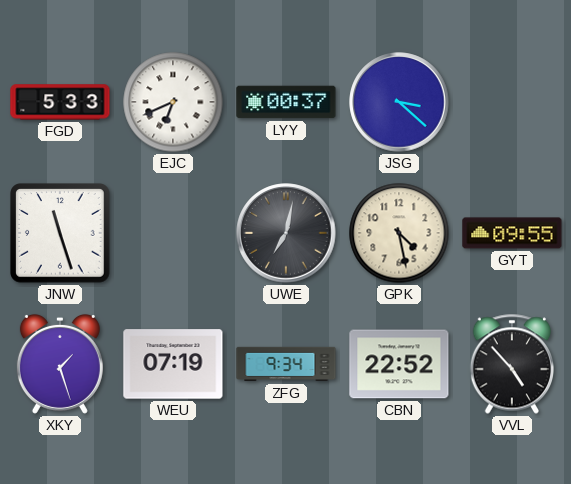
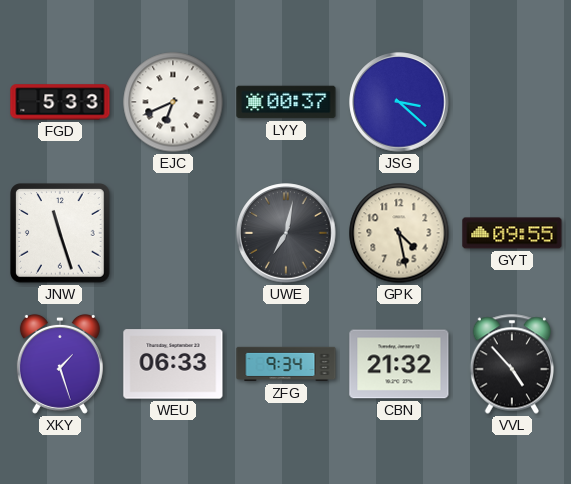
WEU: 07:19 -> 06:33 (173, 364)
CBN: 22:52 -> 21:32 (399, 364)
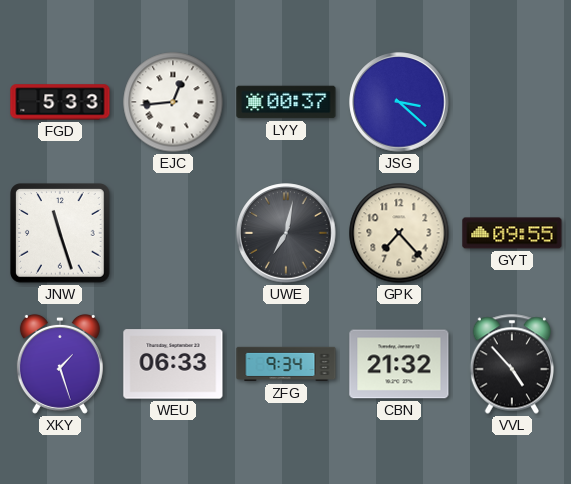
EJC: 6:41 -> 12:44 (173, 102)
GPK: 4:28 -> 7:23 (399, 233)
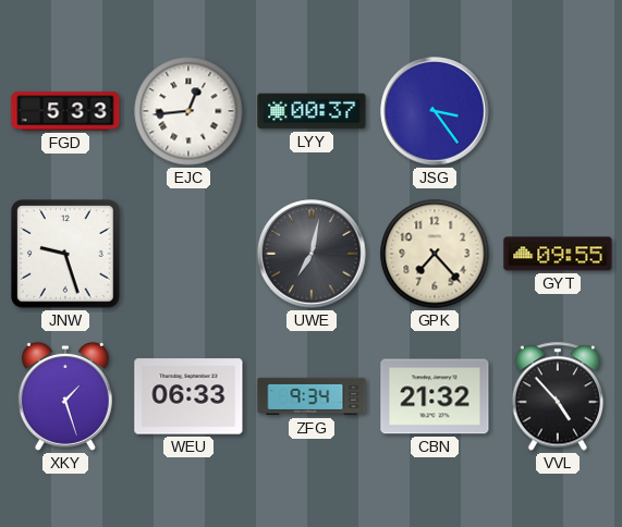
JSG: 3:22 -> 3:24 (435, 111)
JNW: 11:27 -> 9:27 (66, 255)
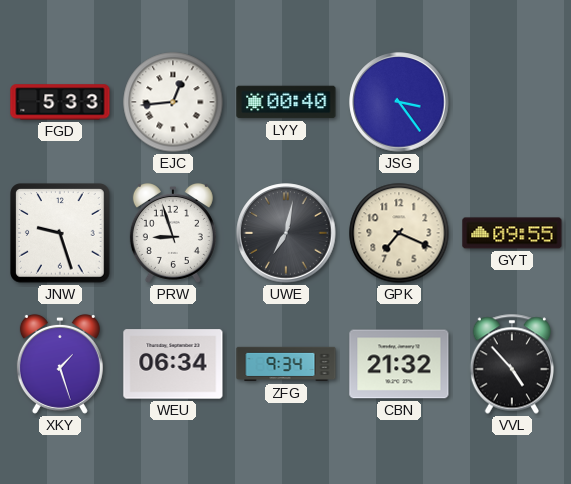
LYY: 00:37 -> 00:40 (286, 102)
PRW: none -> 8:57 (173, 233)
GPK: 7:23 -> 7:19 (399, 233)
WEU: 06:33 -> 06:34 (173, 364)
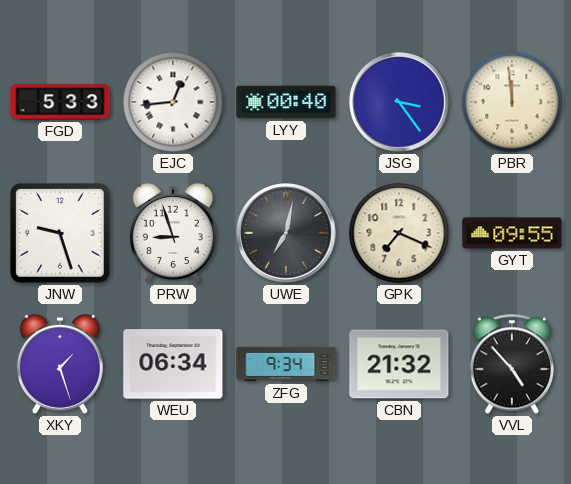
PBR: none -> 11:59 (512, 102)
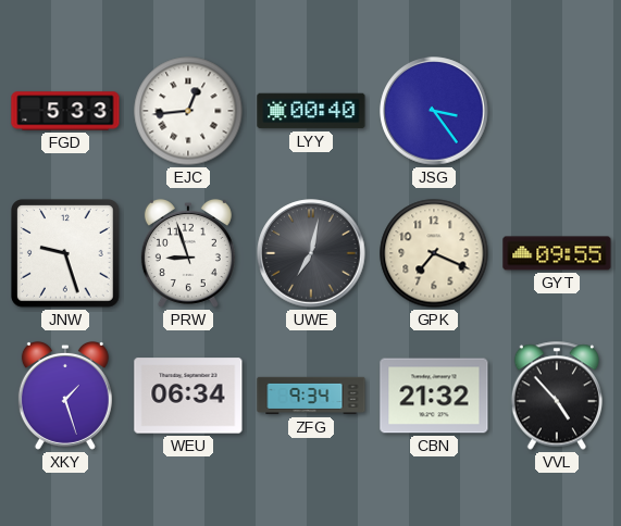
PBR: 11:59 -> none (512, 102)
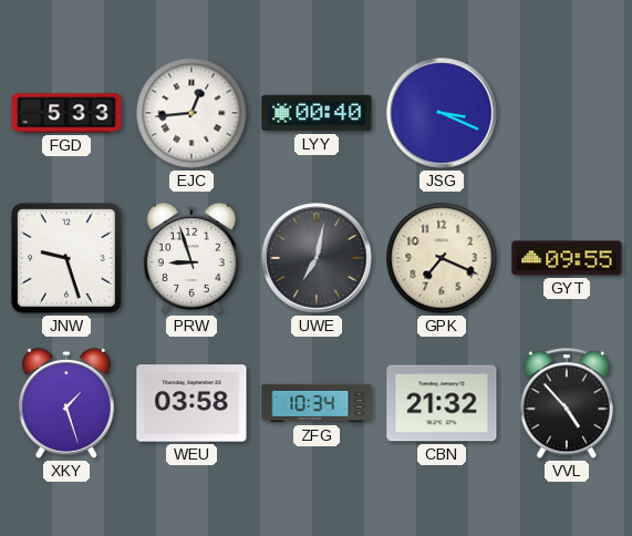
JSG: 3:24 -> 3:19 (442, 113)
WEU: 06:34 -> 03:58 (191, 403)
ZFG: 9:34 -> 10:34 (317, 403)
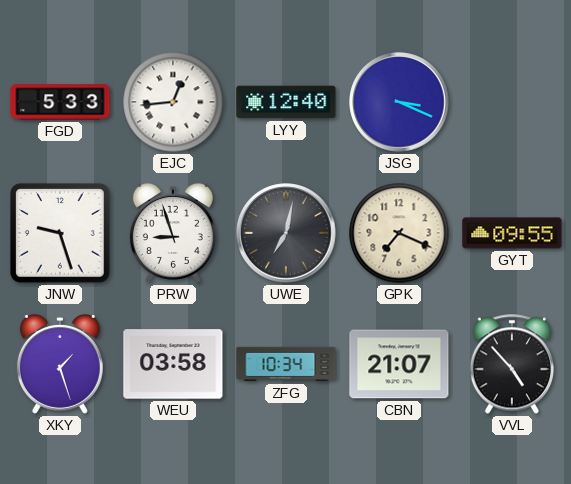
LYY: 00:40 -> 12:40 (286, 102)
CBN: 21:32 -> 21:07 (399, 364)
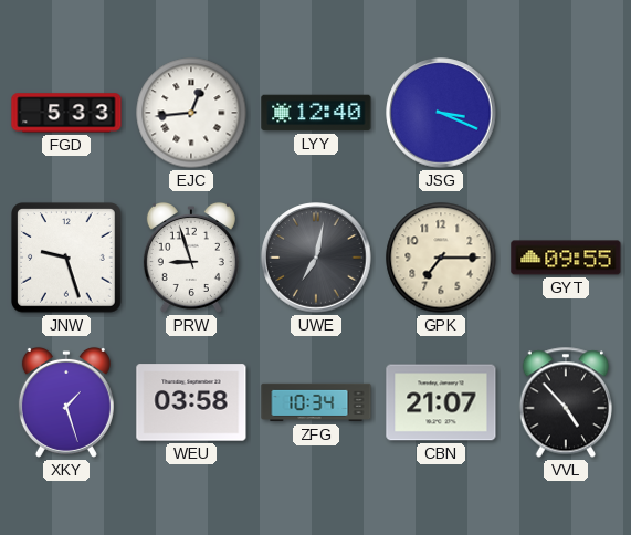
GPK: 7:19 -> 7:15 (441, 258)
